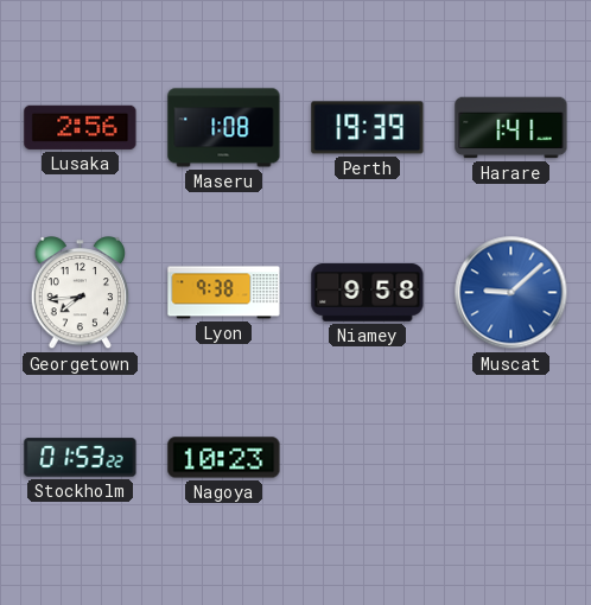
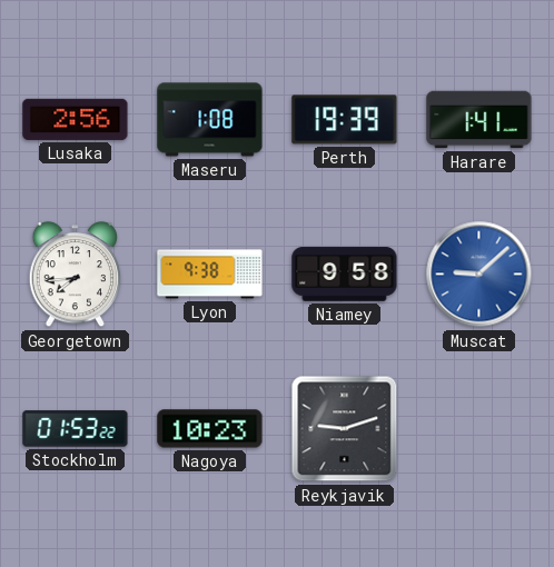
Reykjavik: none -> 9:12 (345, 429)
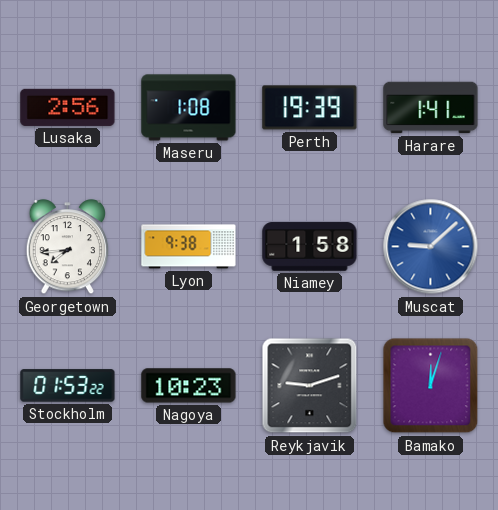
Niamey: 9:58 -> 1:58 (310, 247)
Bamako: none -> 12:03 (431, 386)
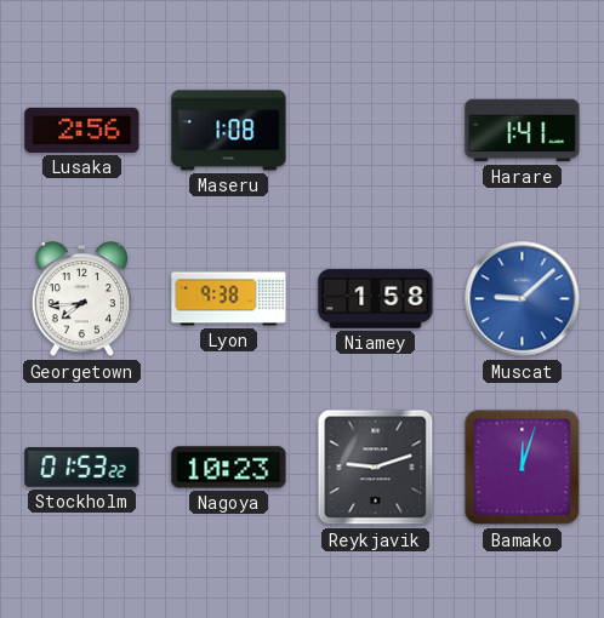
Perth: 19:39 -> none (310, 108)
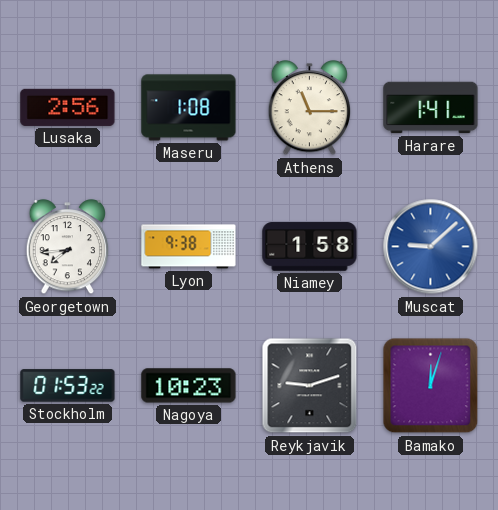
Athens: none -> 11:15 (310, 109)
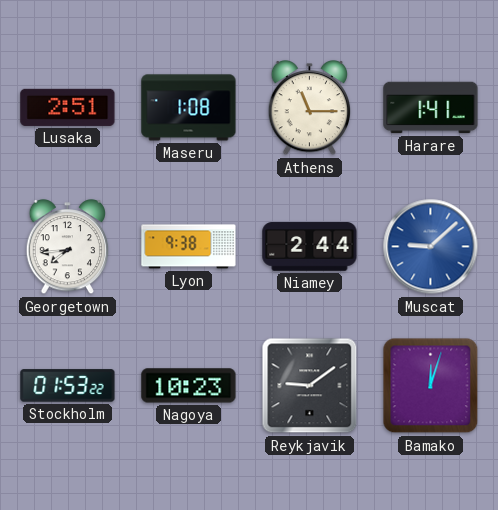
Lusaka: 2:56 -> 2:51 (68, 107)
Niamey: 1:58 -> 2:44 (310, 247)
Reykjavik: 9:12 -> 9:09 (310, 386)
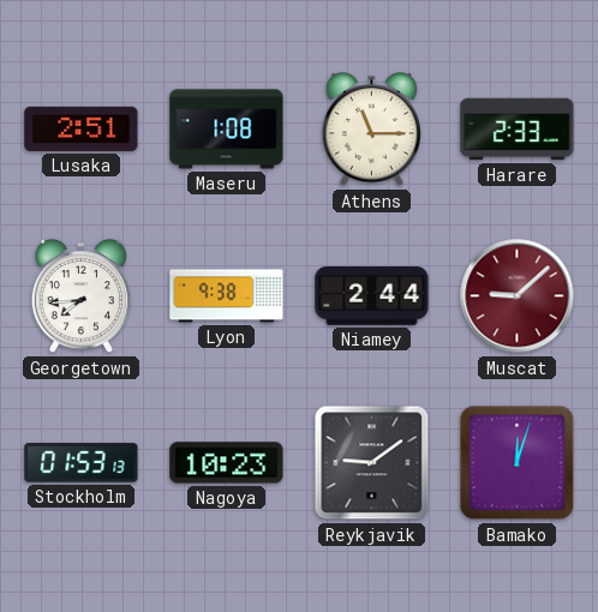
Harare: 1:41 -> 2:33 (518, 130)
Muscat dial: blue -> burgundy (518, 296)
Stockholm: 01:53:22 -> 01:53:13 (82, 463)
